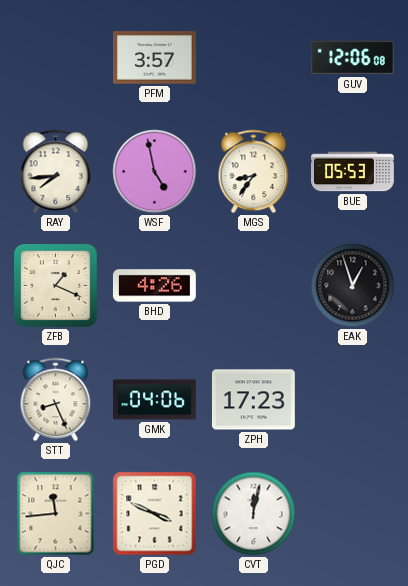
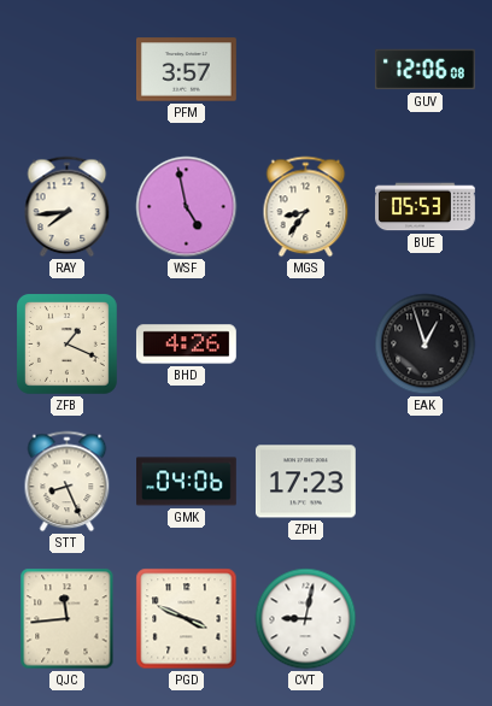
CVT: 12:02 -> 9:02 (306, 619)
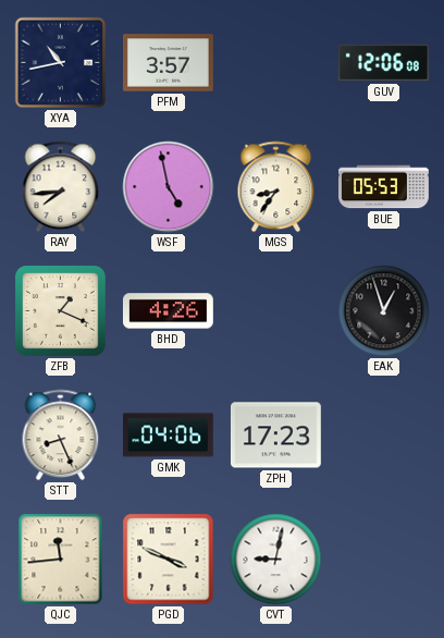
XYA: none -> 10:43 (61, 63)
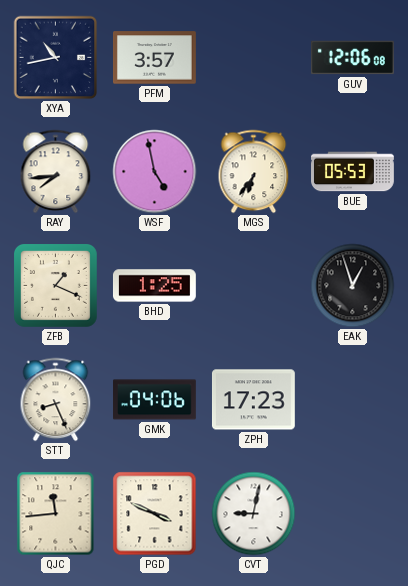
MGS: 8:36 -> 6:36 (254, 172)
BHD: 4:26 -> 1:25 (154, 286)
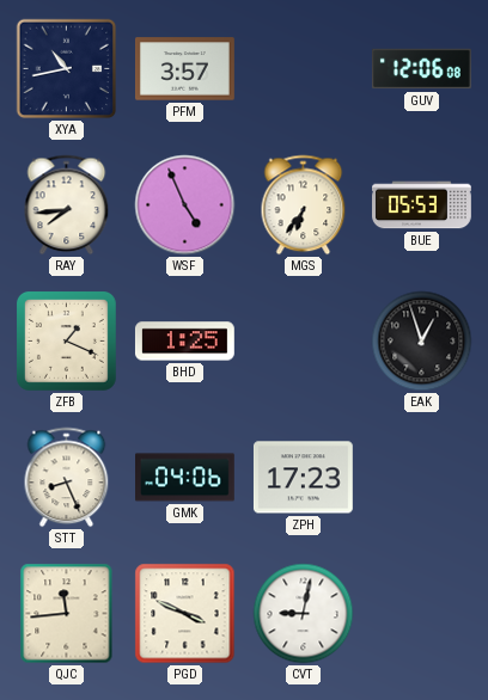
WSF: 4:58 -> 4:56 (185, 205)
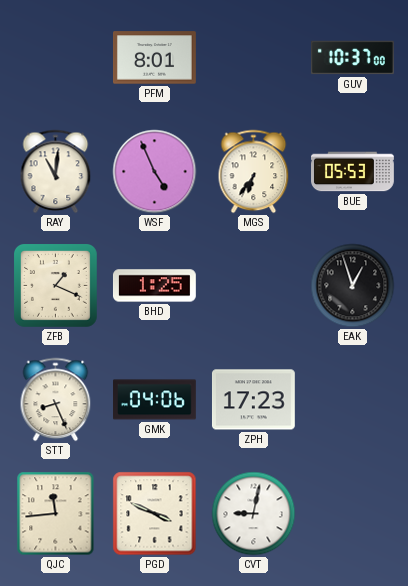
XYA: 10:43 -> none (67, 69)
PFM: 3:57 -> 8:01 (155, 58)
GUV: 12:06 -> 10:37 (352, 58)
RAY: 7:44 -> 11:01 (56, 172)
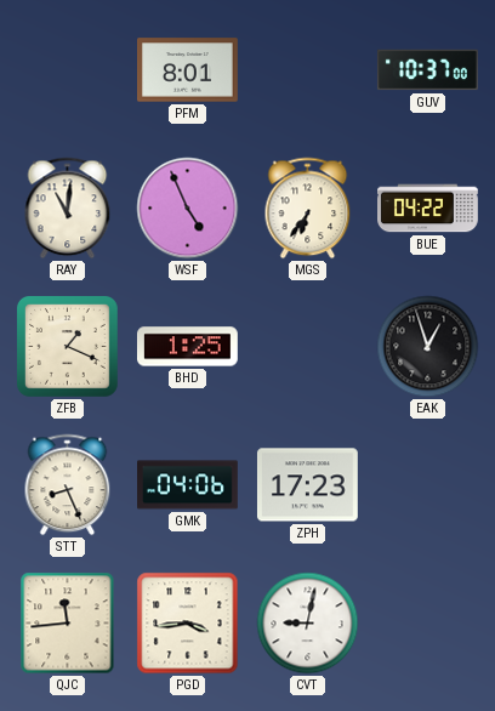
BUE: 05:53 -> 04:22 (428, 209)
PGD: 3:49 -> 3:44 (188, 624)
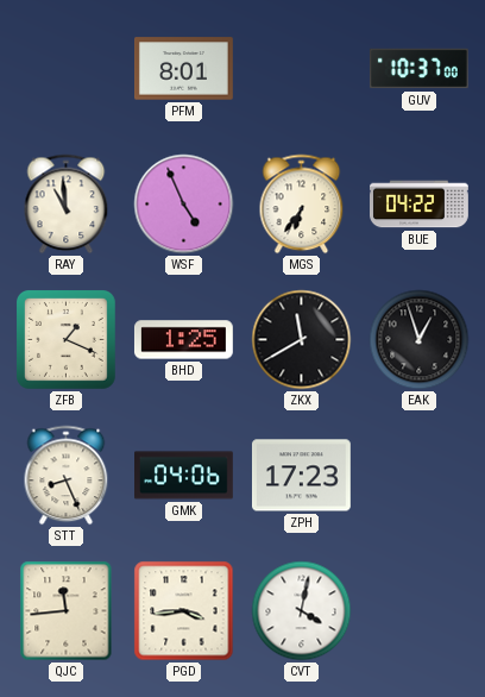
RAY: 11:01 -> 10:59 (67, 205)
ZKX: none -> 11:40 (302, 340)
CVT: 9:02 -> 4:02 (302, 611)
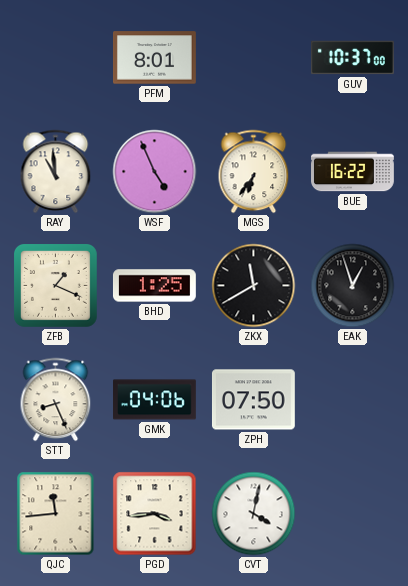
BUE: 04:22 -> 16:22 (353, 172)
ZPH: 17:23 -> 07:50 (253, 400)
